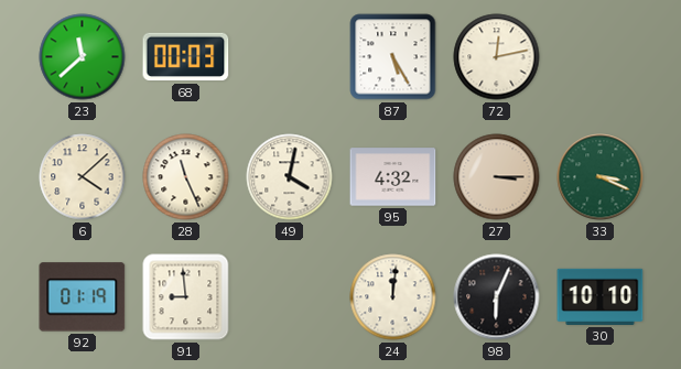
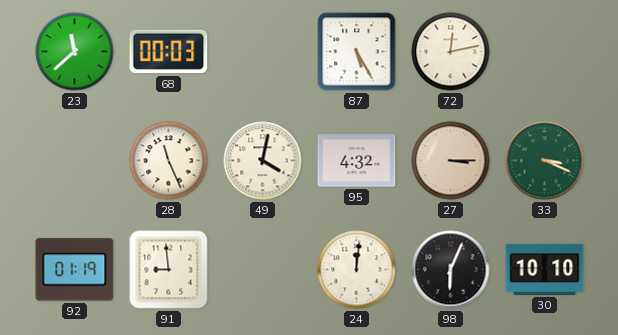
6: 4:08 -> none (83, 177)
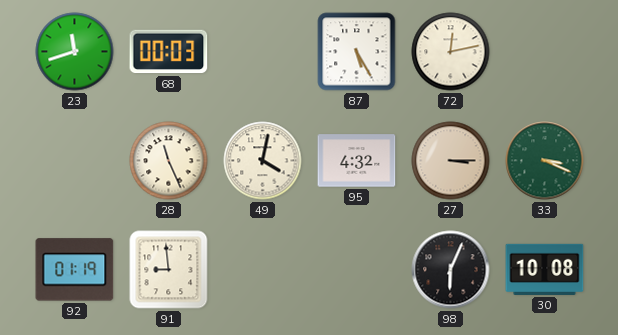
23: 11:38 -> 11:42 (75, 52)
24: 12:01 -> none (357, 270)
30: 10:10 -> 10:08 (545, 269)
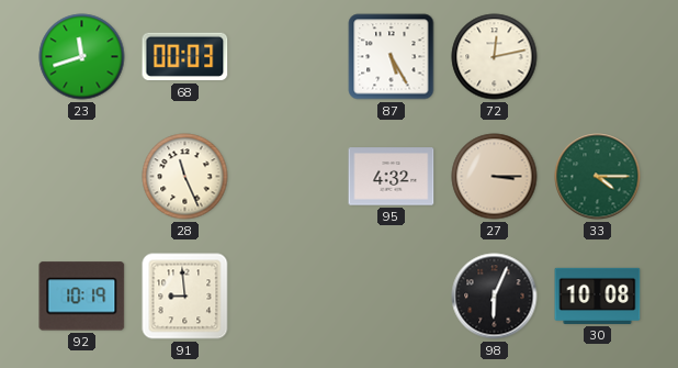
49: 4:02 -> none (263, 161)
33: 3:19 -> 4:15 (598, 177)
92: 01:19 -> 10:19 (82, 297)
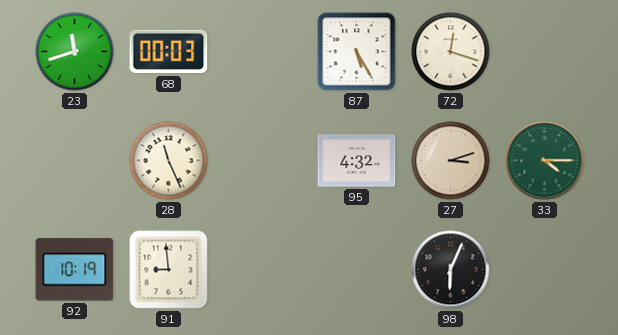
72: 12:13 -> 12:18 (451, 52)
27: 3:15 -> 3:12 (451, 161)
30: 10:08 -> none (598, 295)
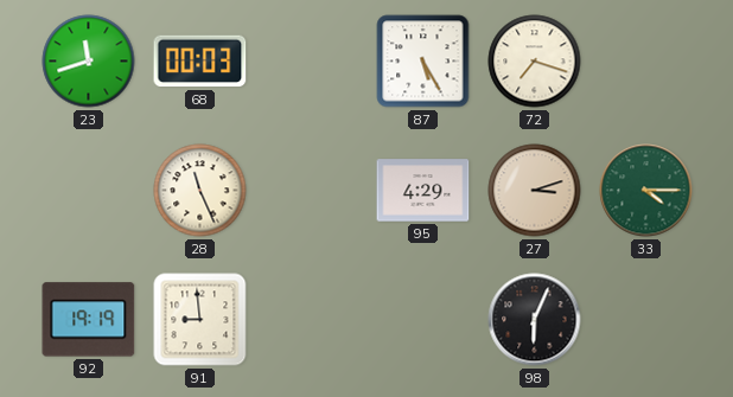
72: 12:18 -> 7:18 (535, 62)
95: 4:32 -> 4:29 (423, 191)
92: 10:19 -> 19:19 (89, 320)
